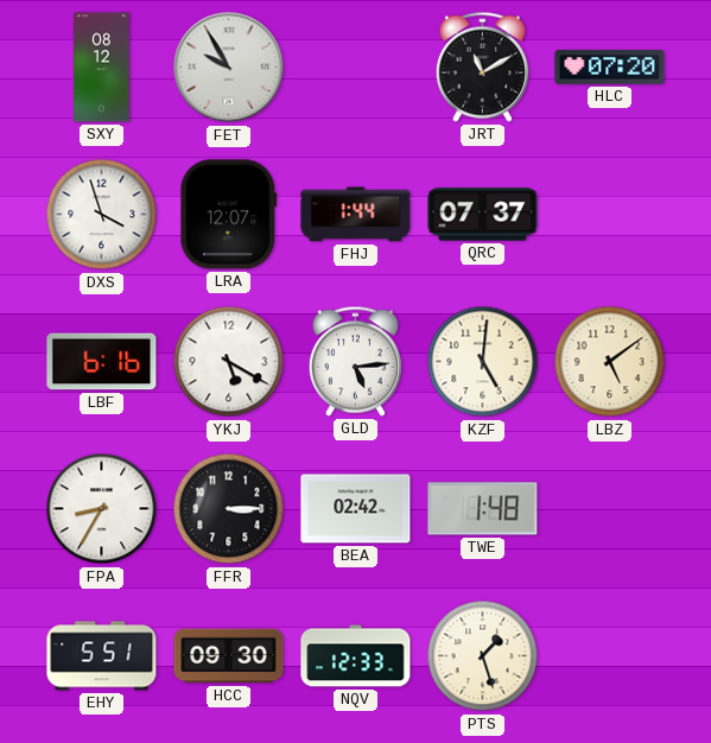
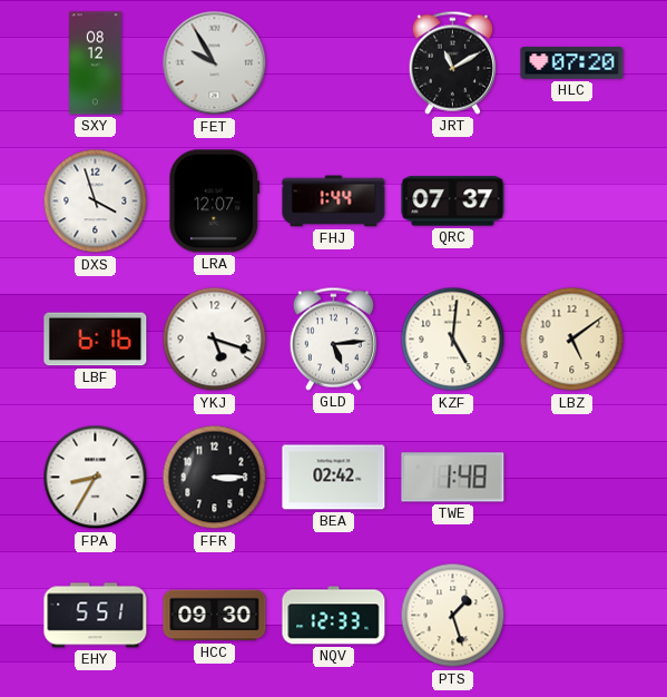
YKJ: 5:20 -> 5:18 (215, 340)
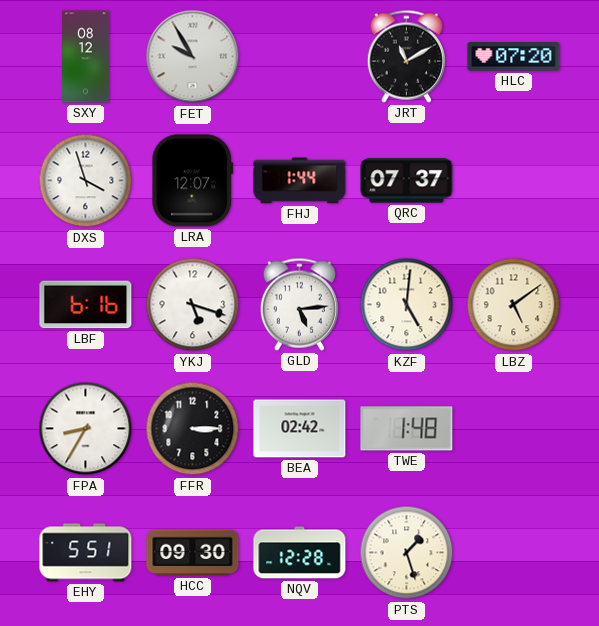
NQV: 12:33 -> 12:28 (300, 553)
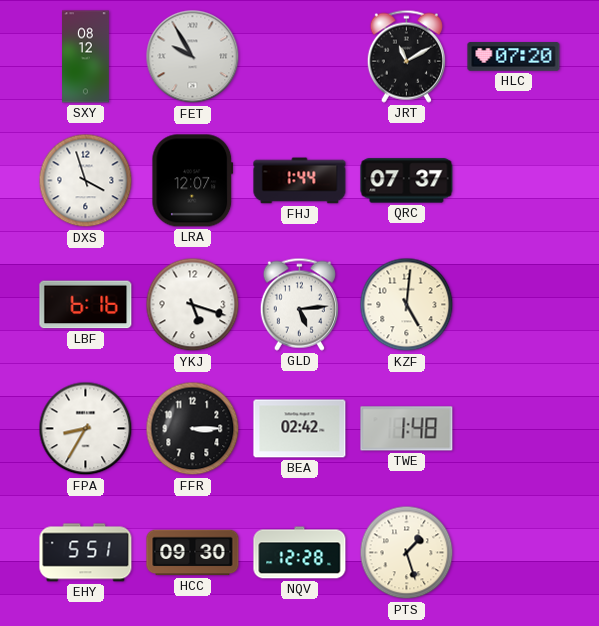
LBZ: 5:09 -> none (514, 305)
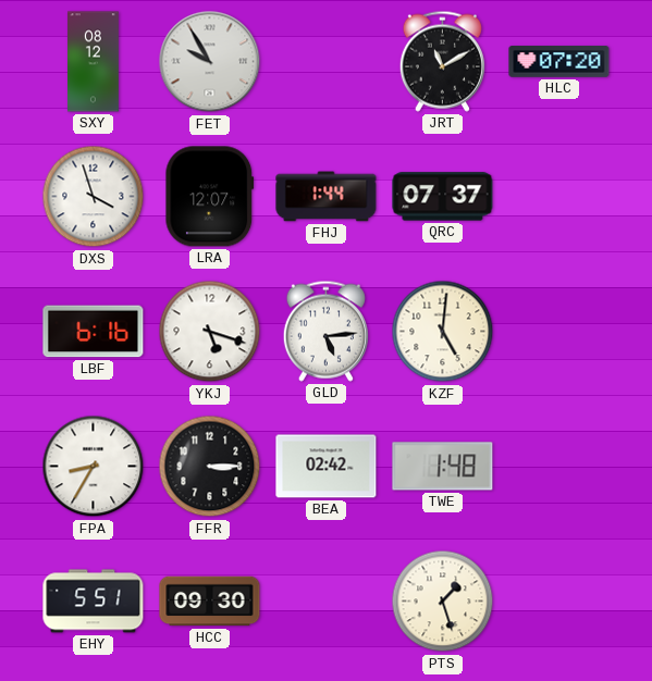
NQV: 12:28 -> none (300, 553)
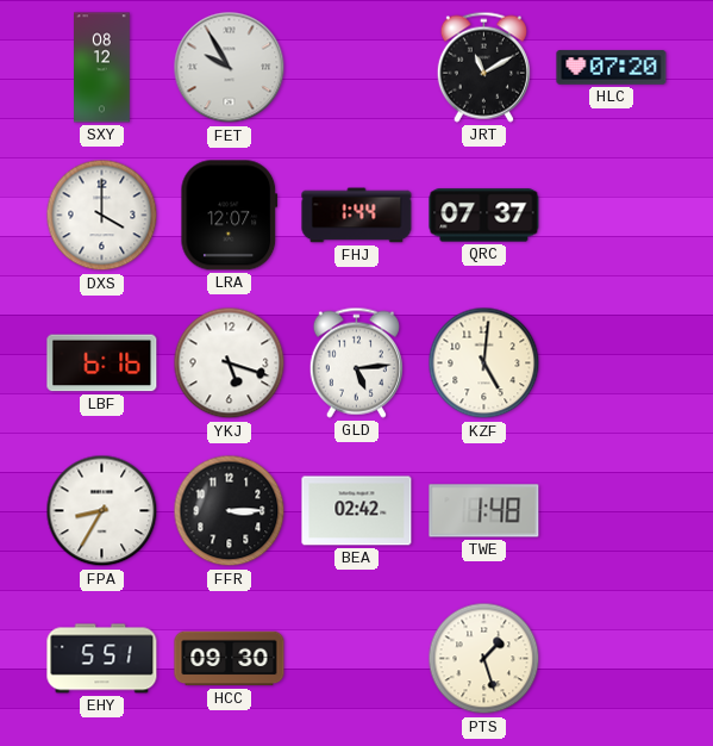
DXS: 3:57 -> 4:00 (102, 216)
